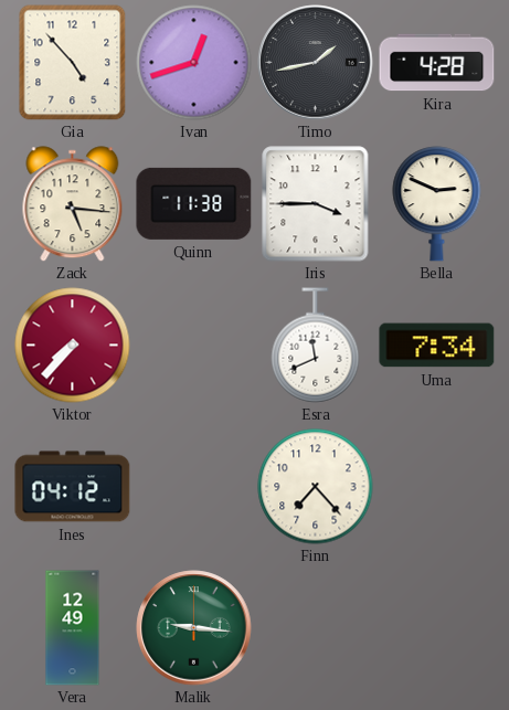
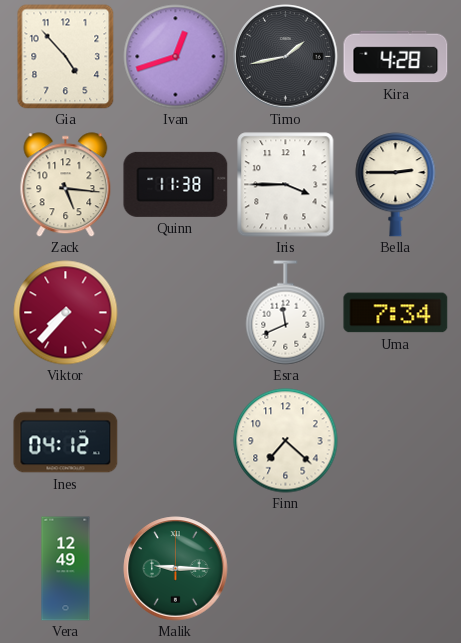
Bella: 2:49 -> 2:45 (396, 185)
Finn: 7:23 -> 7:22 (286, 441)
Malik: 9:16 -> 9:15 (176, 569)
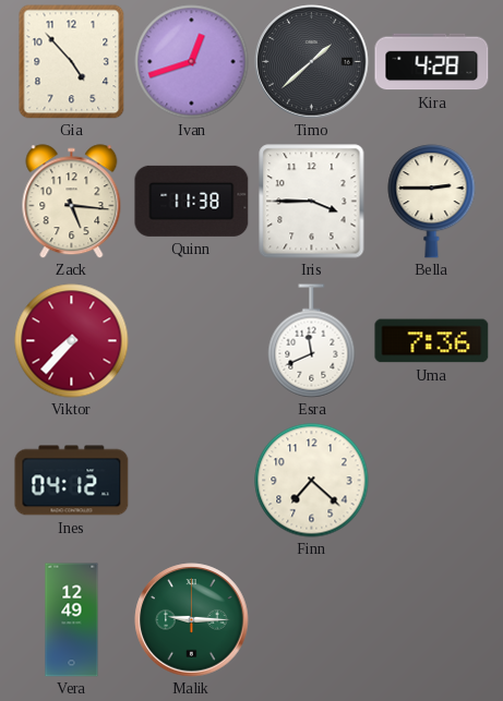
Timo: 1:43 -> 1:38 (312, 62)
Uma: 7:34 -> 7:36 (432, 341)
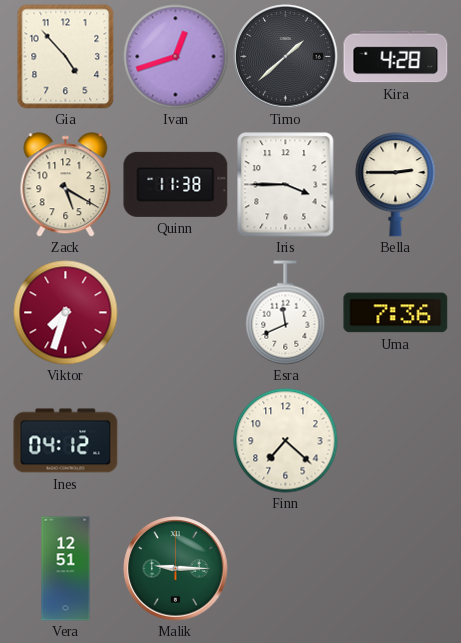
Zack: 5:16 -> 5:20 (66, 185)
Viktor: 7:37 -> 7:33 (66, 313)
Vera: 12:49 -> 12:51 (66, 569)
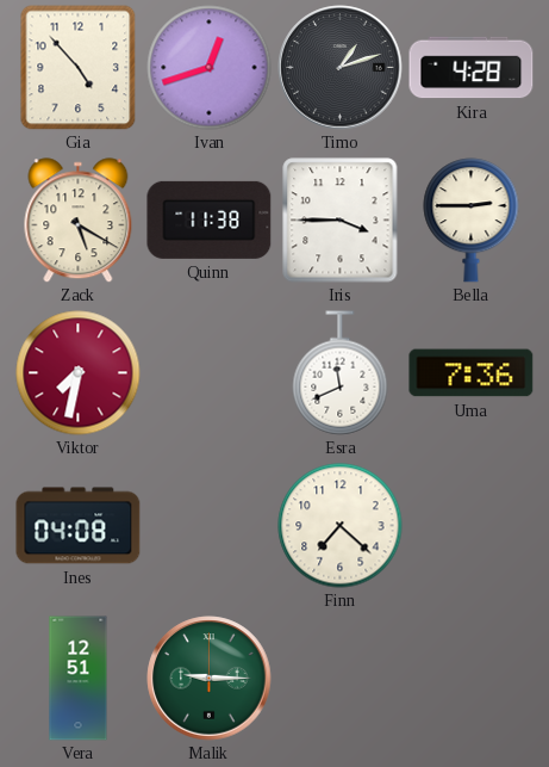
Timo: 1:38 -> 1:12 (341, 68)
Viktor: 7:33 -> 7:32 (79, 373)
Ines: 04:12 -> 04:08 (79, 526)
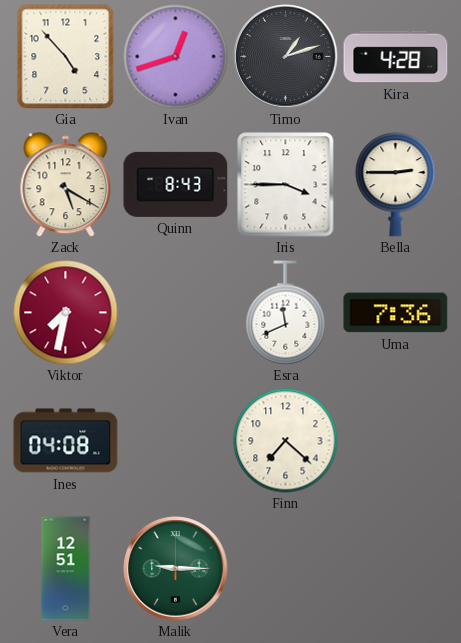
Quinn: 11:38 -> 8:43 (176, 184)
